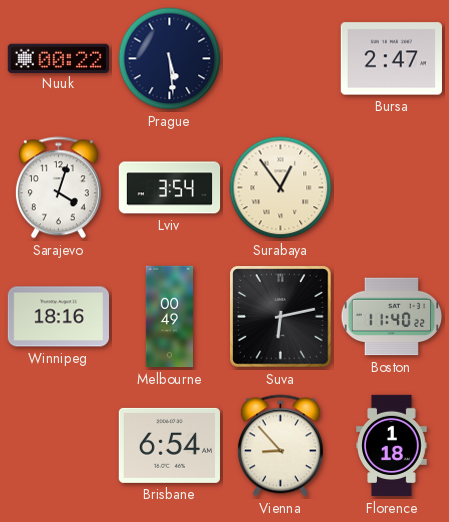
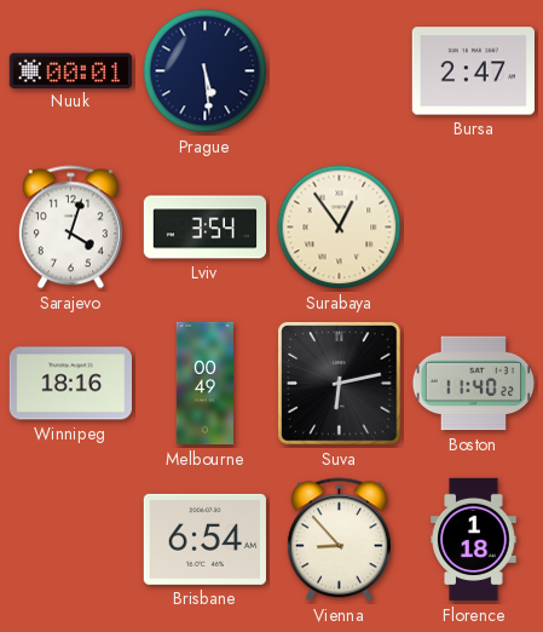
Nuuk: 00:22 -> 00:01 (70, 70)
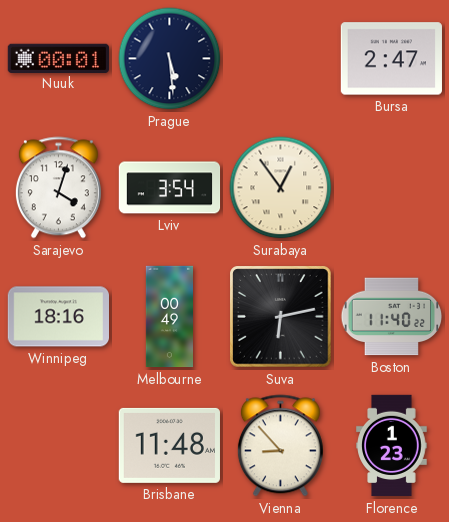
Brisbane: 6:54 -> 11:48 (169, 445)
Florence: 1:18 -> 1:23 (392, 446)
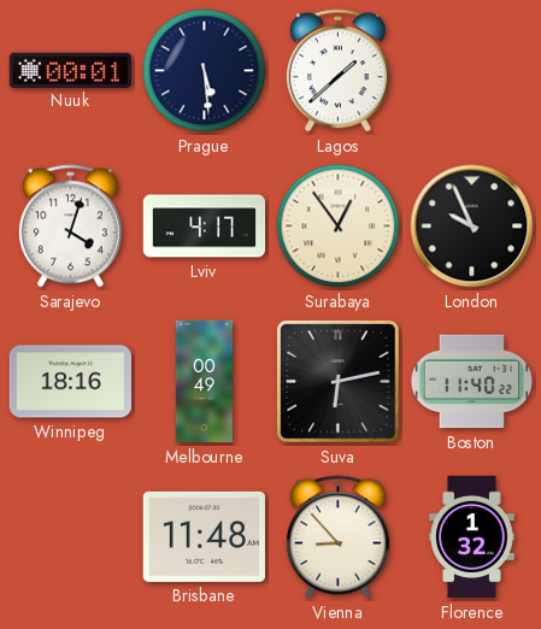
Lagos: none -> 1:38 (337, 71)
Bursa: 2:47 -> none (391, 59)
Lviv: 3:54 -> 4:17 (205, 227)
London: none -> 9:56 (472, 227)
Florence: 1:23 -> 1:32 (472, 537)
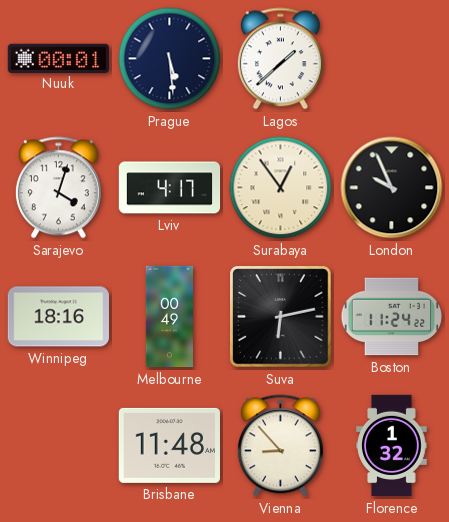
Boston: 11:40 -> 11:24 (392, 317)
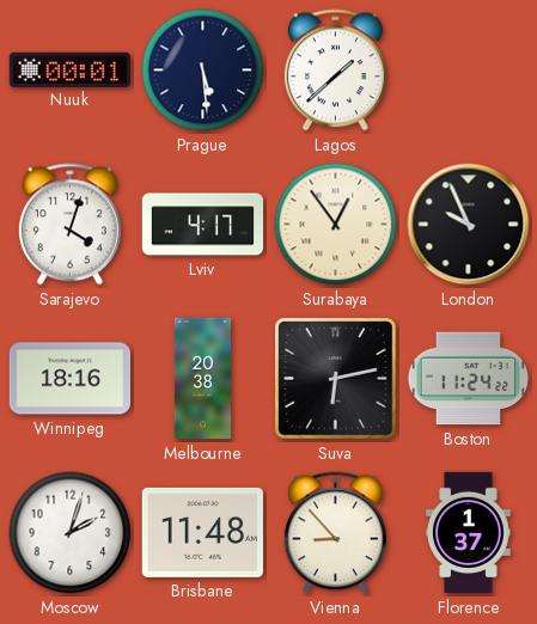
Melbourne: 00:49 -> 20:38 (202, 379)
Moscow: none -> 2:03 (71, 533)
Florence: 1:32 -> 1:37 (469, 533)
